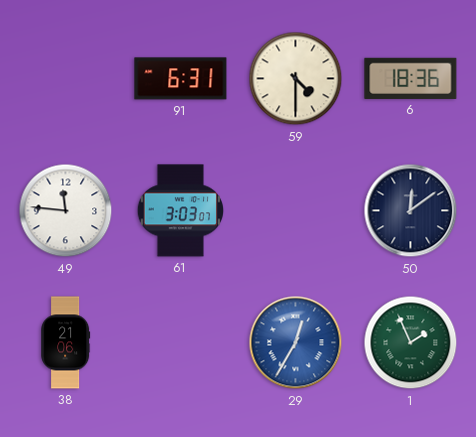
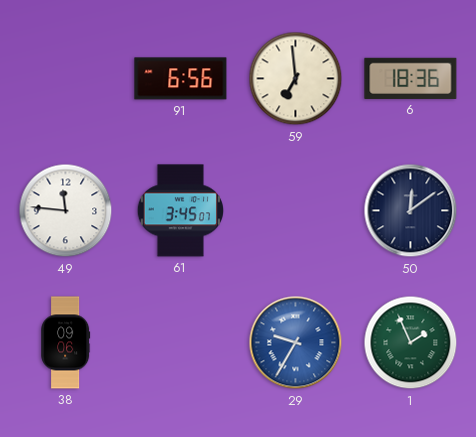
91: 6:31 -> 6:56 (181, 79)
59: 4:30 -> 6:59 (296, 79)
61: 3:03 -> 3:45 (180, 211)
38: 21:06 -> 09:06 (66, 343)
29: 12:35 -> 9:35 (296, 343)
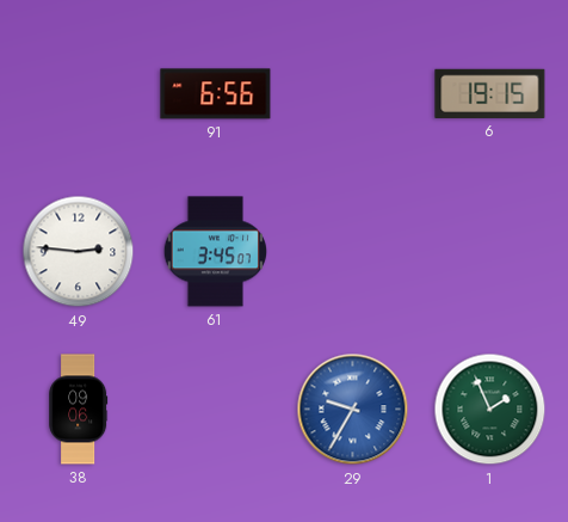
59: 6:59 -> none (296, 79)
6: 18:36 -> 19:15 (490, 93)
49: 11:46 -> 2:46 (79, 252)
50: 12:09 -> none (411, 211)
